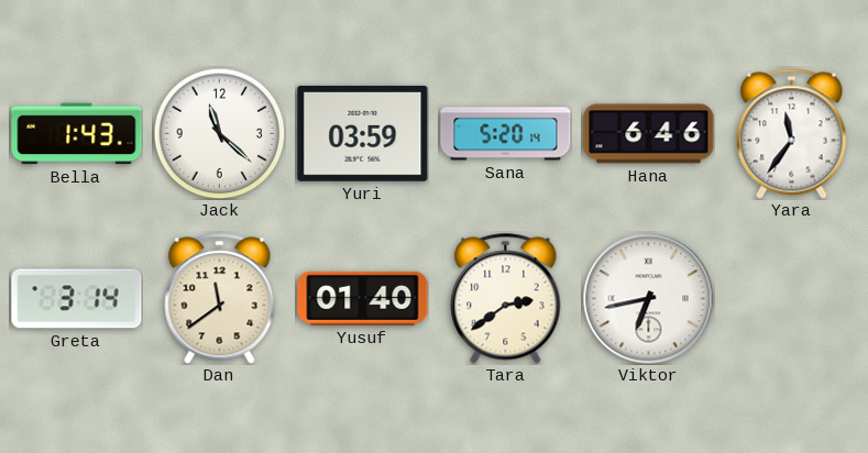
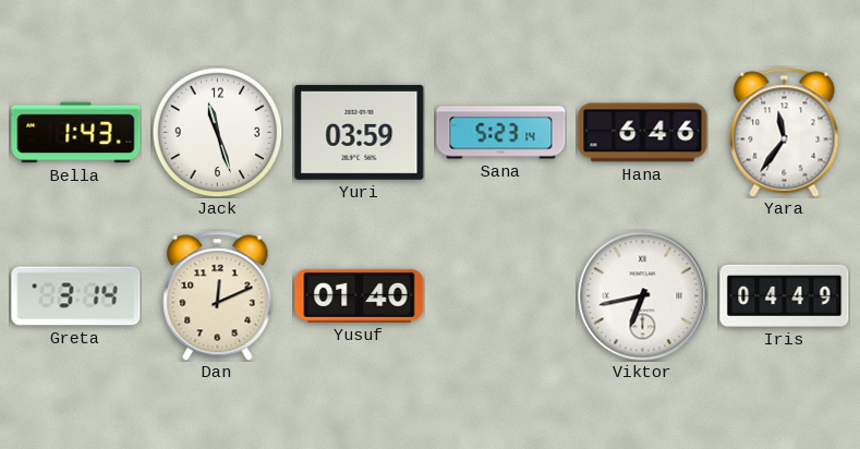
Jack: 11:22 -> 11:27 (217, 132)
Sana: 5:20 -> 5:23 (501, 133)
Dan: 11:39 -> 12:11 (218, 296)
Tara: 2:39 -> none (506, 299)
Iris: none -> 04:49 (785, 295)
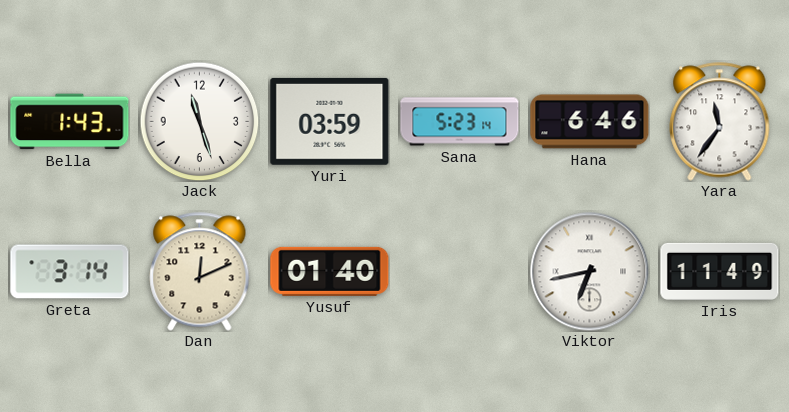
Iris: 04:49 -> 11:49 (720, 271)
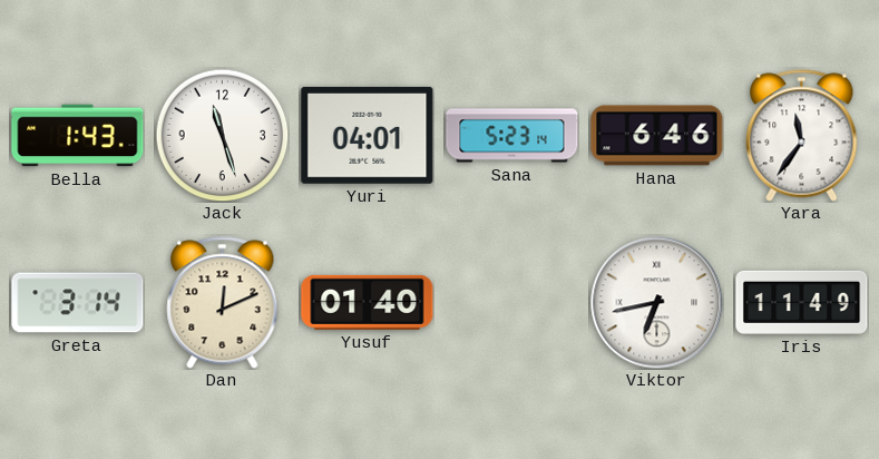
Yuri: 03:59 -> 04:01 (368, 135)
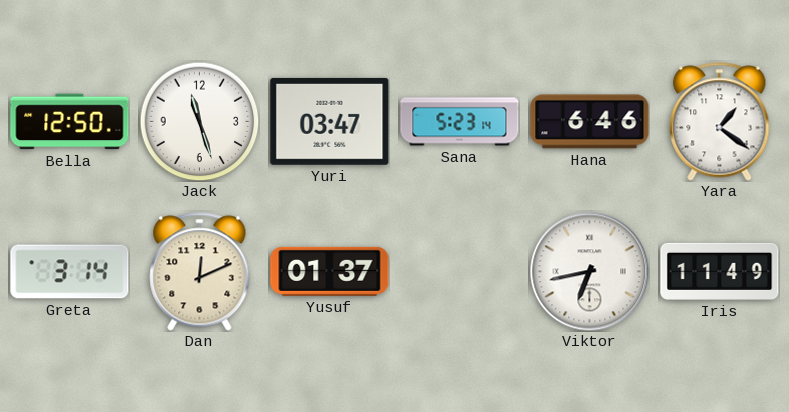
Bella: 1:43 -> 12:50 (70, 122)
Yuri: 04:01 -> 03:47 (330, 121)
Yara: 11:36 -> 1:21 (720, 122)
Yusuf: 01:40 -> 01:37 (330, 271)
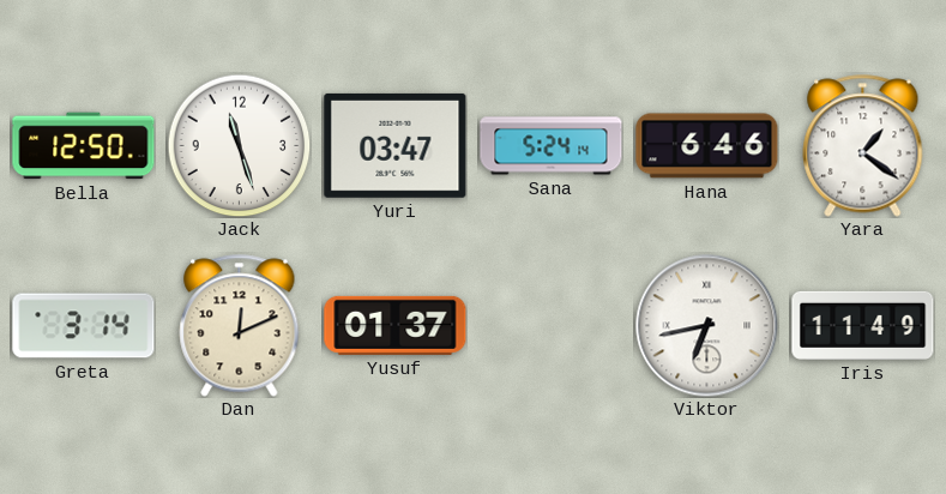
Sana: 5:23 -> 5:24 (552, 146)
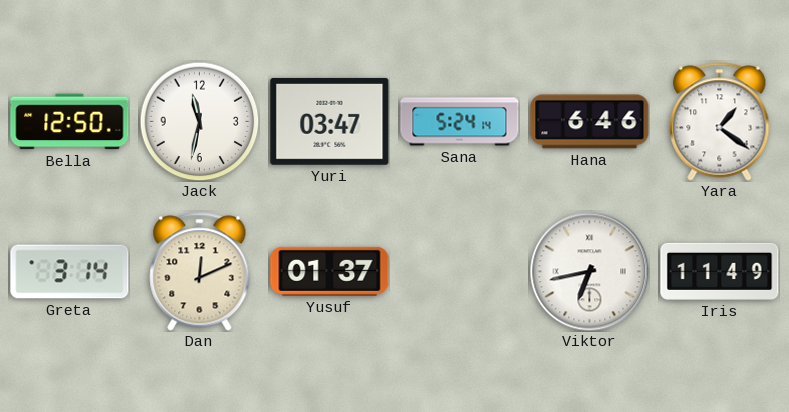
Jack: 11:27 -> 11:32 (199, 121)
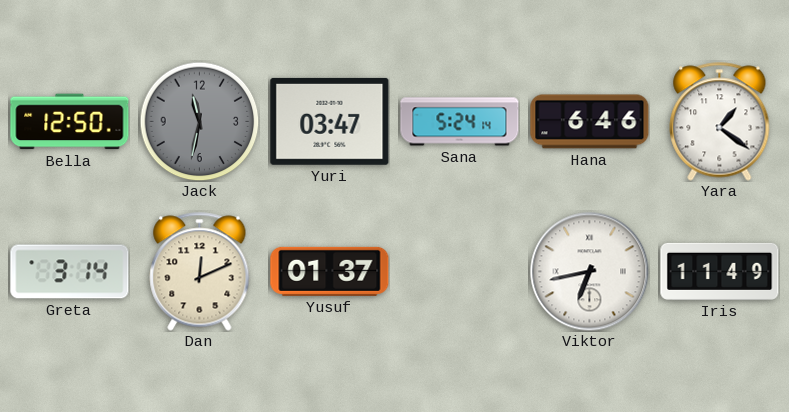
Jack dial: white -> grey (199, 121)
